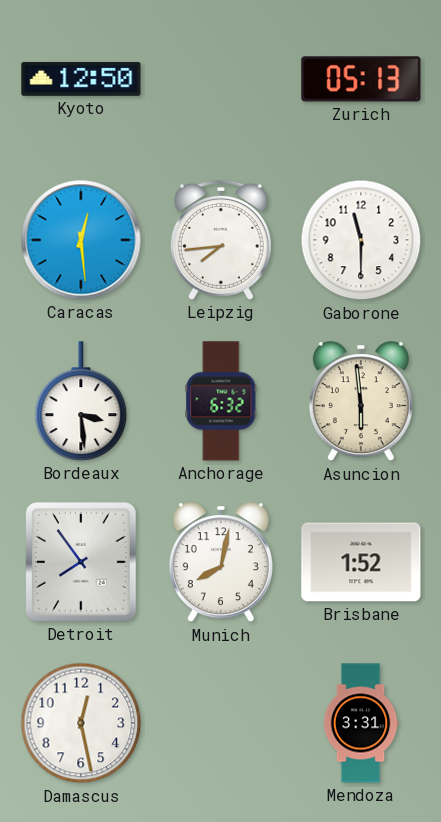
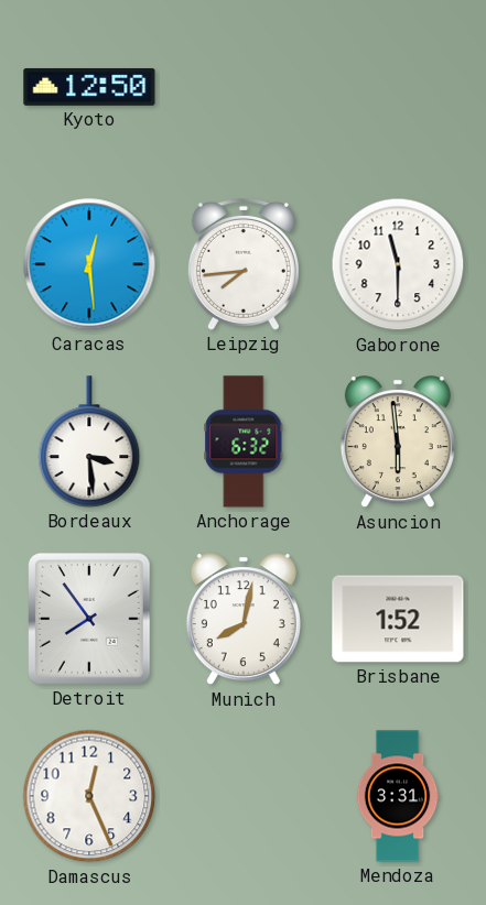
Zurich: 05:13 -> none (361, 79)
Damascus: 12:28 -> 12:26 (89, 796)
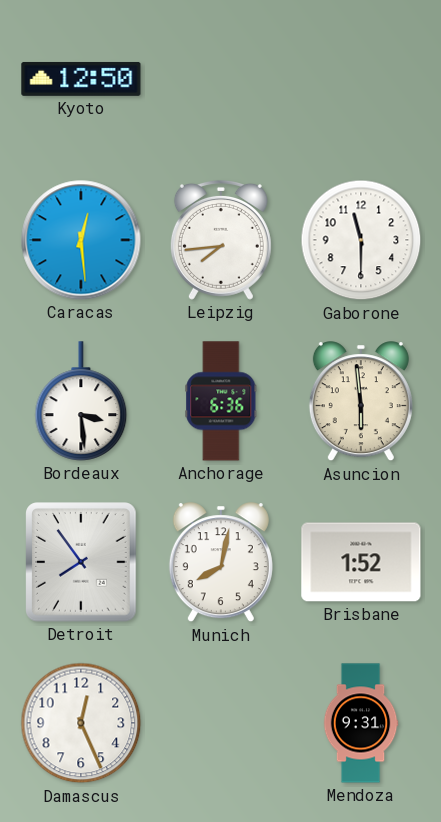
Anchorage: 6:32 -> 6:36 (221, 401)
Mendoza: 3:31 -> 9:31 (361, 723)
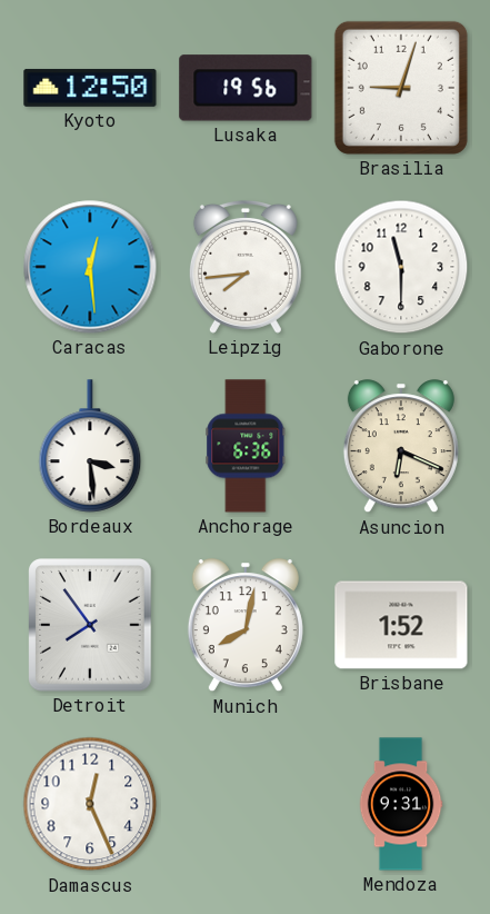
Lusaka: none -> 19:56 (246, 88)
Brasilia: none -> 9:03 (401, 88)
Asuncion: 5:59 -> 6:19 (401, 447)
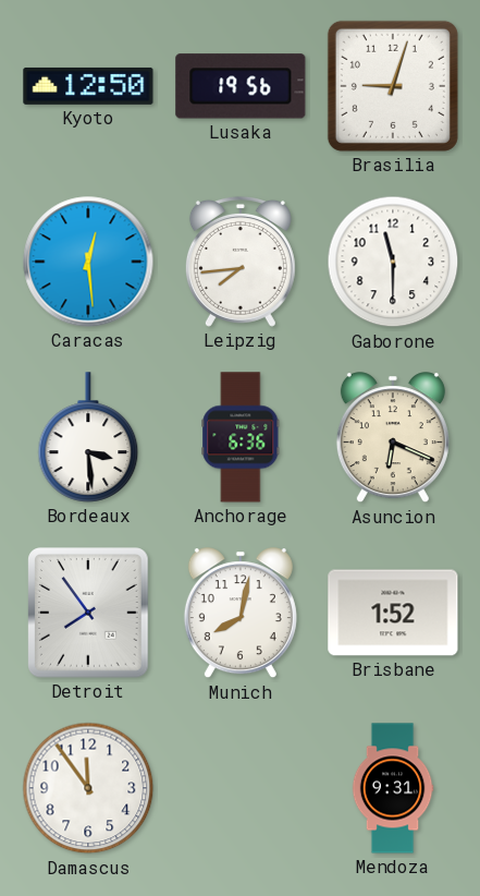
Damascus: 12:26 -> 11:54 (88, 788)
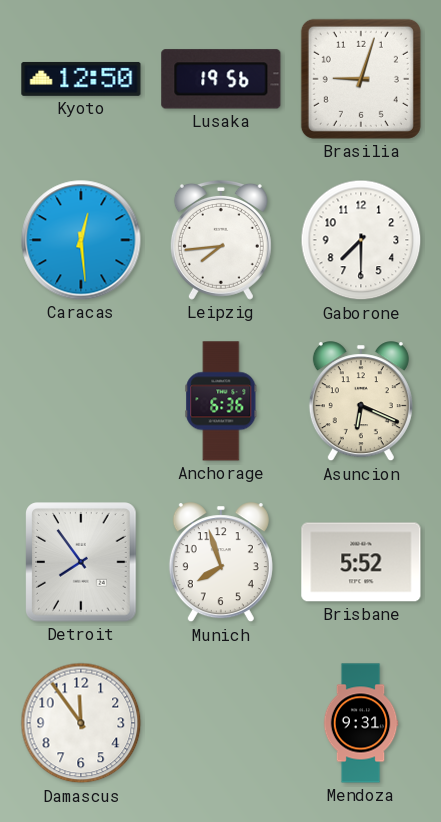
Gaborone: 11:30 -> 7:30 (361, 240)
Bordeaux: 3:29 -> none (88, 437)
Munich: 8:02 -> 7:57 (221, 563)
Brisbane: 1:52 -> 5:52 (361, 562)
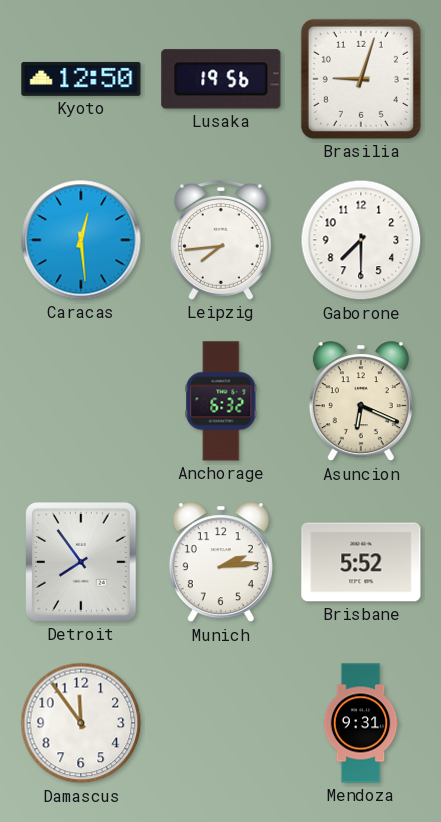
Anchorage: 6:36 -> 6:32 (221, 401)
Munich: 7:57 -> 2:14 (221, 563)
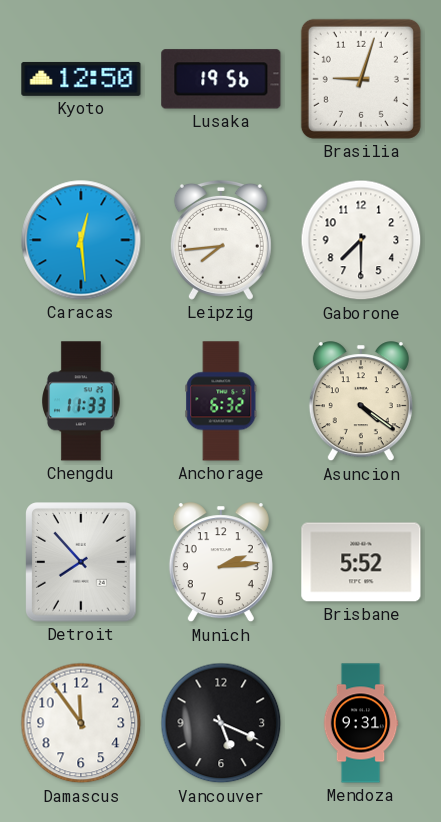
Chengdu: none -> 11:33 (81, 401)
Asuncion: 6:19 -> 4:21 (361, 402)
Detroit: 7:54 -> 7:53 (81, 562)
Vancouver: none -> 5:19 (221, 723)
